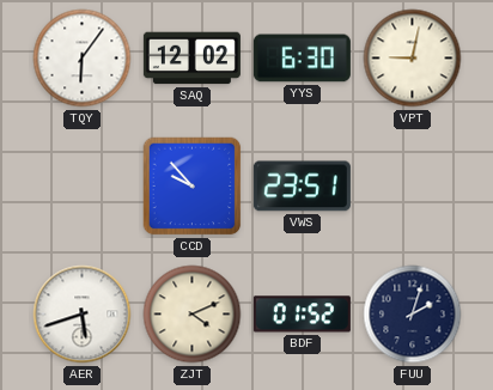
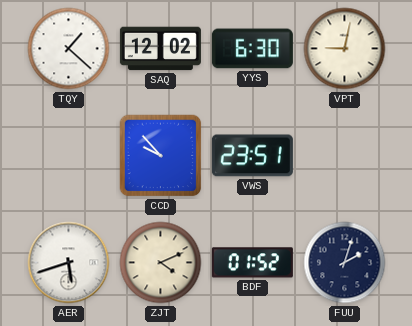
TQY: 6:06 -> 1:22 (69, 49)
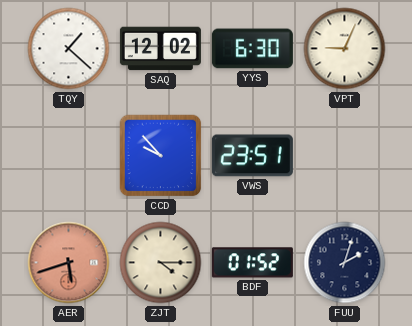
VPT: 9:02 -> 9:04 (345, 49)
AER dial: white -> salmon (69, 263)
ZJT: 4:11 -> 4:15 (161, 263)
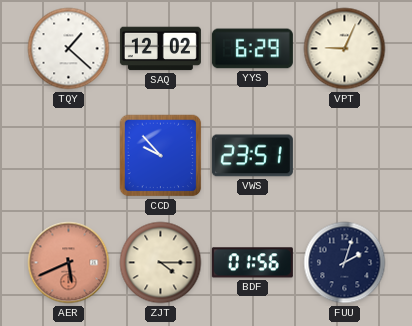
YYS: 6:30 -> 6:29 (252, 49)
AER: 5:42 -> 5:41 (69, 263)
BDF: 01:52 -> 01:56 (252, 263)
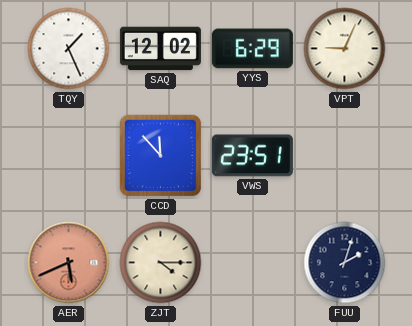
TQY: 1:22 -> 1:26 (69, 49)
CCD: 9:53 -> 11:53 (161, 156)
BDF: 01:56 -> none (252, 263)
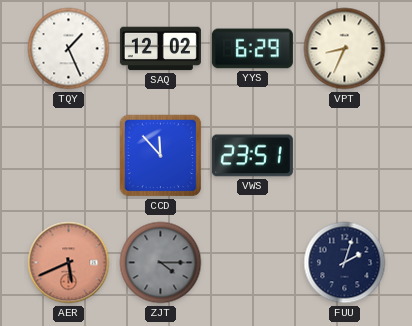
VPT: 9:04 -> 8:34 (345, 49)
ZJT dial: cream -> grey (161, 263)
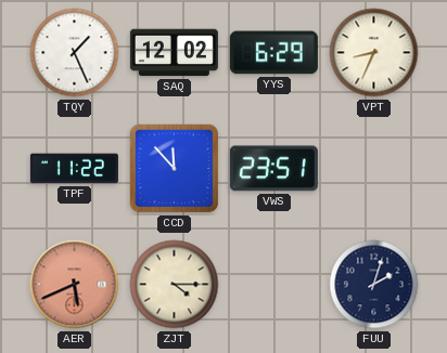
TPF: none -> 11:22 (74, 169)
ZJT dial: grey -> cream (175, 285)
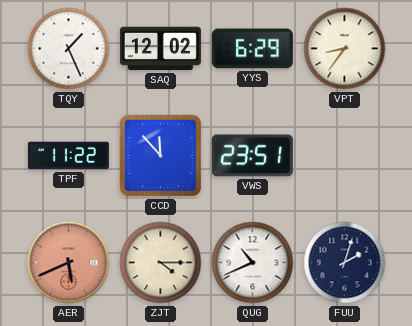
VPT: 8:34 -> 8:36 (345, 49)
QUG: none -> 10:41 (253, 263)
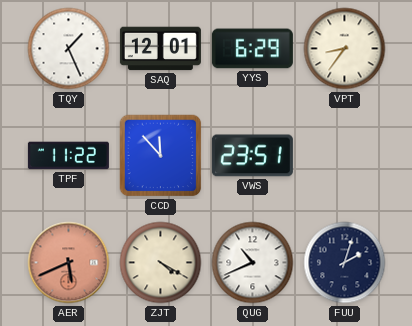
SAQ: 12:02 -> 12:01 (160, 49)
ZJT: 4:15 -> 4:20 (161, 263)
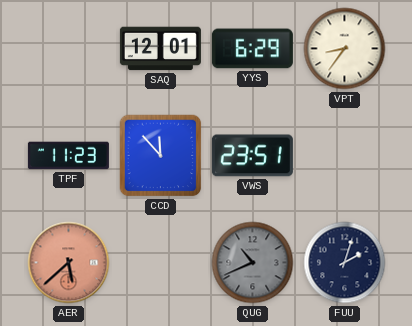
TQY: 1:26 -> none (69, 49)
TPF: 11:22 -> 11:23 (68, 156)
AER: 5:41 -> 5:38 (69, 263)
ZJT: 4:20 -> none (161, 263)
QUG dial: white -> grey (253, 263)
